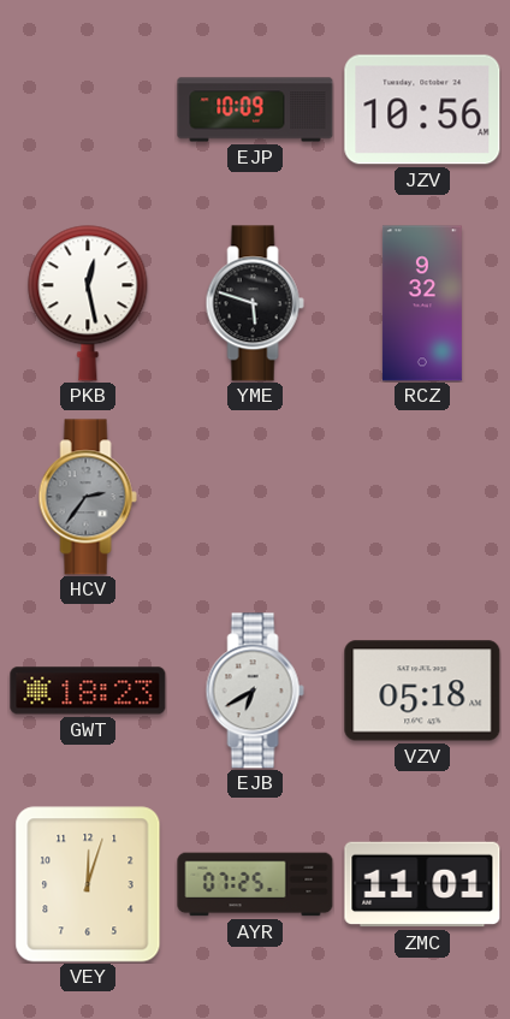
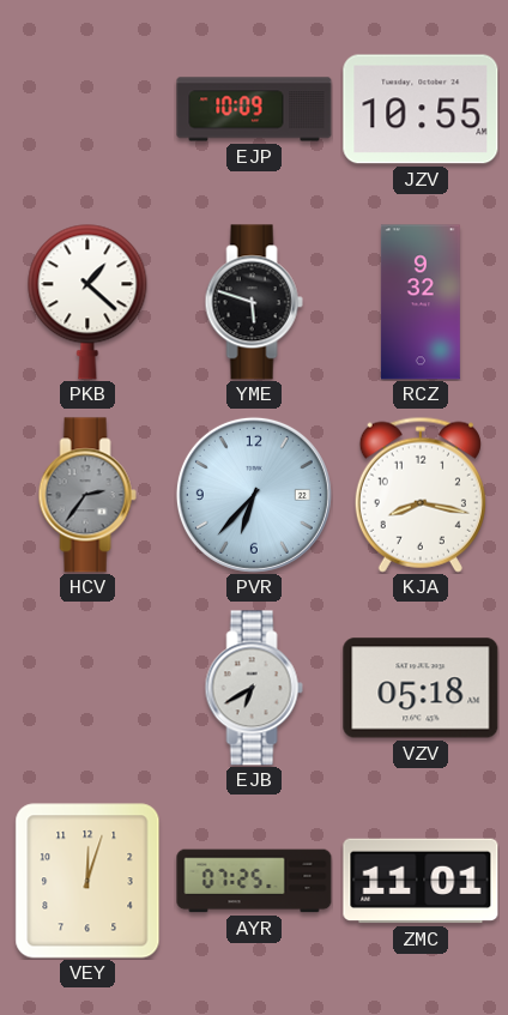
JZV: 10:56 -> 10:55 (421, 109)
PKB: 12:28 -> 1:22 (87, 302)
PVR: none -> 6:37 (254, 495)
KJA: none -> 8:17 (421, 495)
GWT: 18:23 -> none (88, 691)
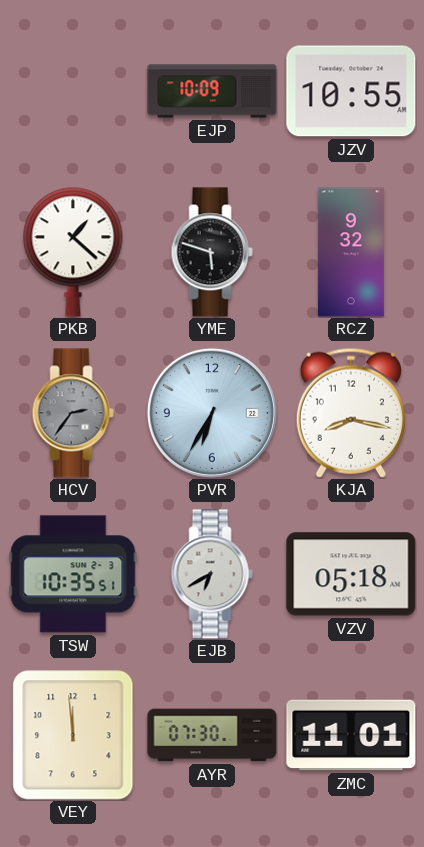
PVR: 6:37 -> 6:35 (212, 413)
TSW: none -> 10:35 (73, 574)
VEY: 12:03 -> 11:59 (73, 735)
AYR: 07:25 -> 07:30 (212, 735)
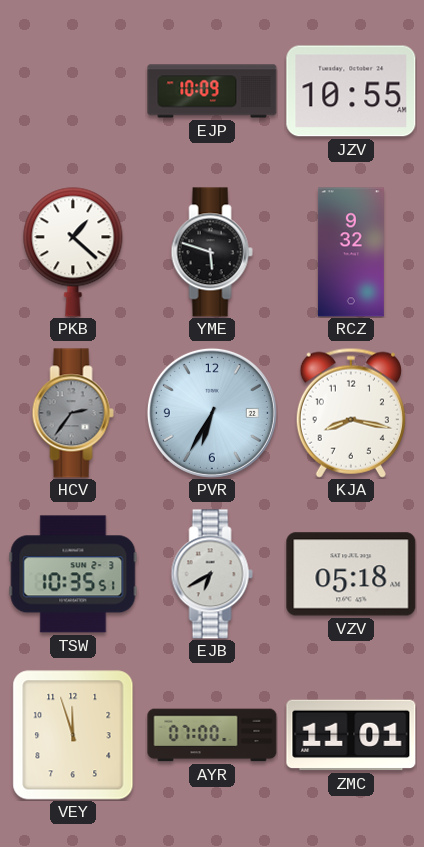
VEY: 11:59 -> 11:57 (73, 735)
AYR: 07:30 -> 07:00 (212, 735)
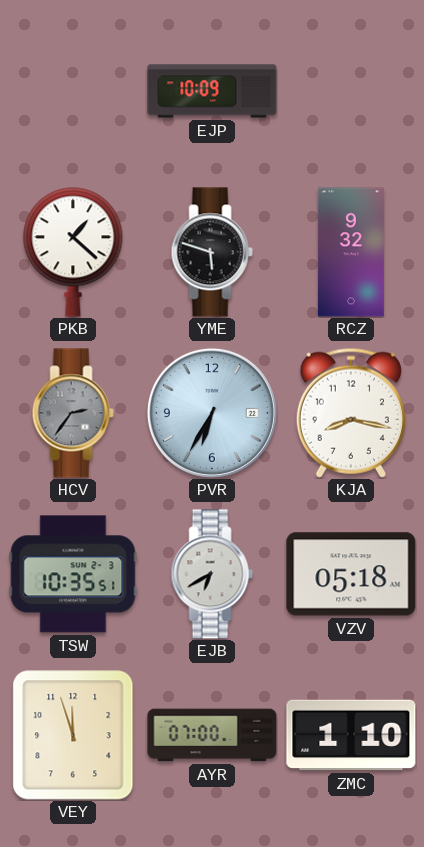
JZV: 10:55 -> none (351, 91)
ZMC: 11:01 -> 1:10 (351, 735)
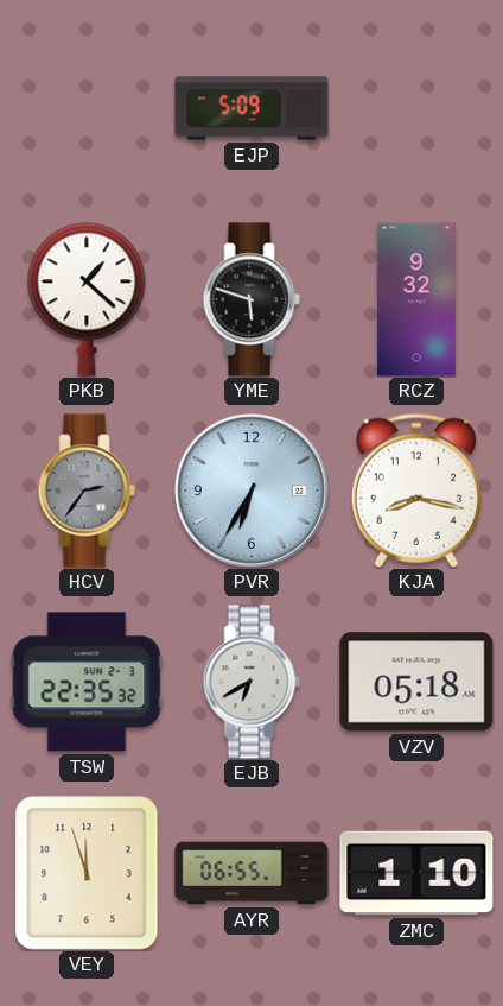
EJP: 10:09 -> 5:09 (251, 108)
TSW: 10:35 -> 22:35 (87, 682)
AYR: 07:00 -> 06:55 (251, 873)
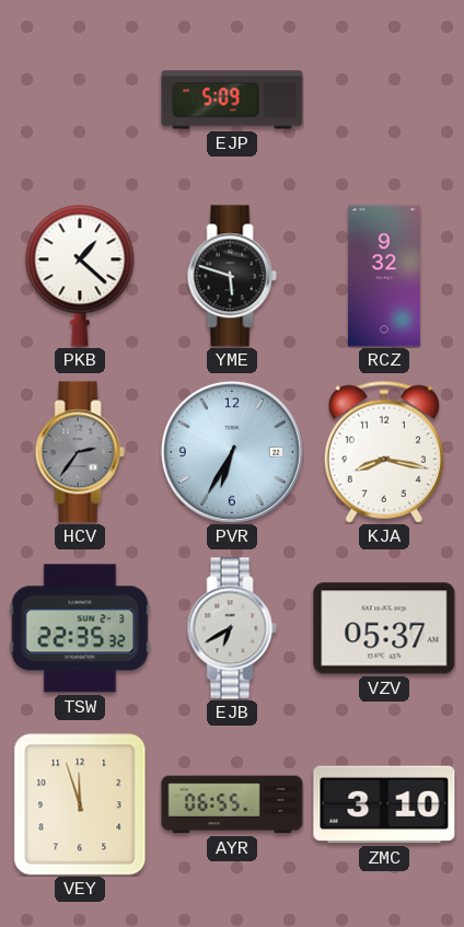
VZV: 05:18 -> 05:37 (384, 628)
ZMC: 1:10 -> 3:10 (384, 804)
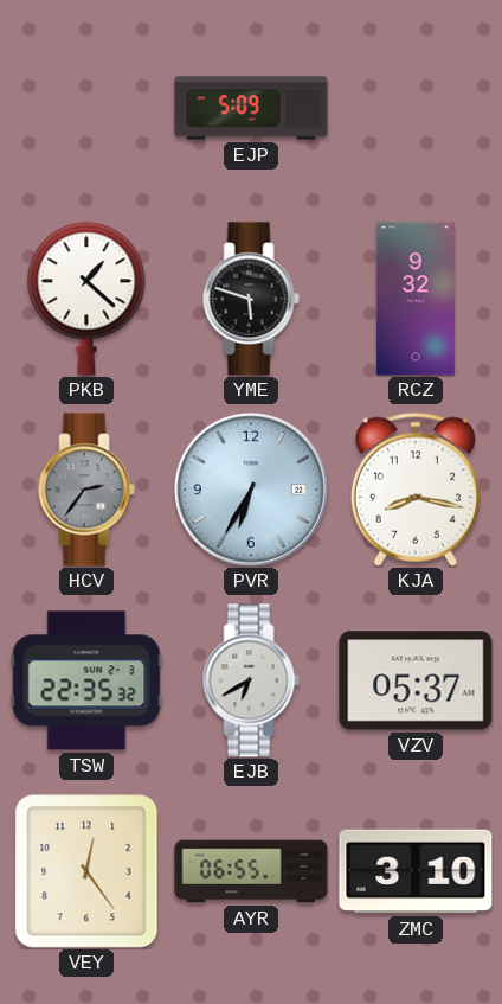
VEY: 11:57 -> 12:24 (86, 871)
